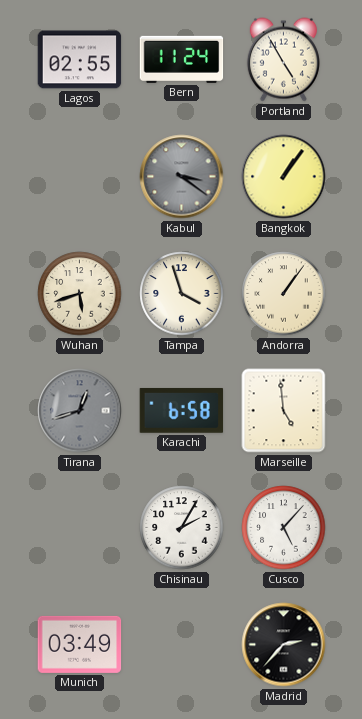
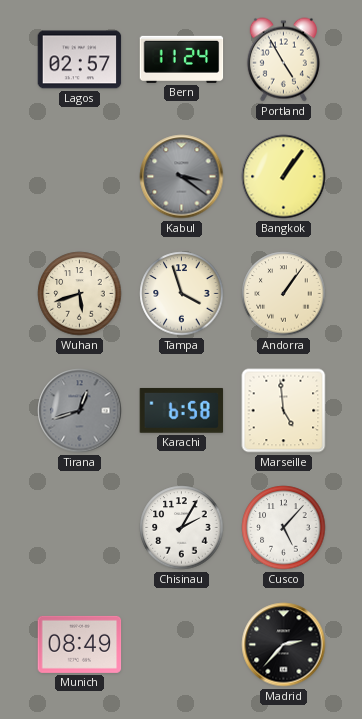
Lagos: 02:55 -> 02:57 (80, 60)
Munich: 03:49 -> 08:49 (80, 644)
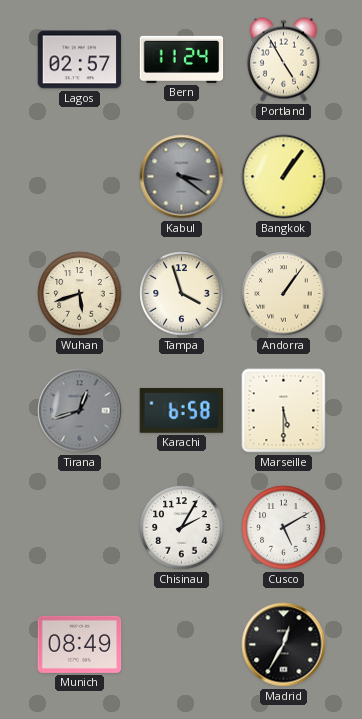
Marseille: 4:59 -> 5:30 (284, 411)
Cusco: 5:07 -> 5:10 (284, 528)
Madrid: 2:37 -> 12:35 (284, 645)
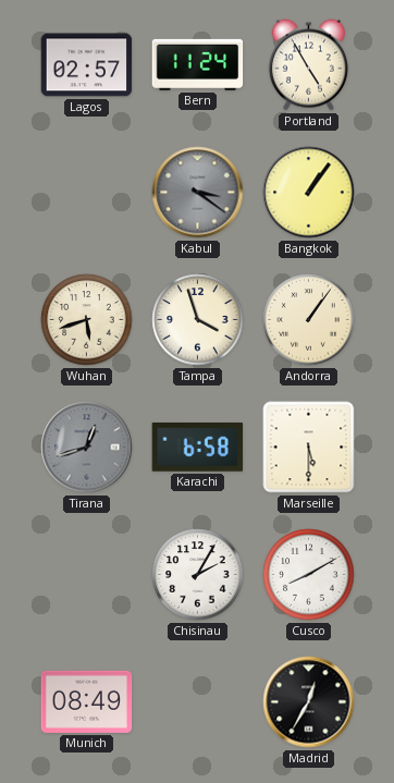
Cusco: 5:10 -> 8:10 (309, 575)
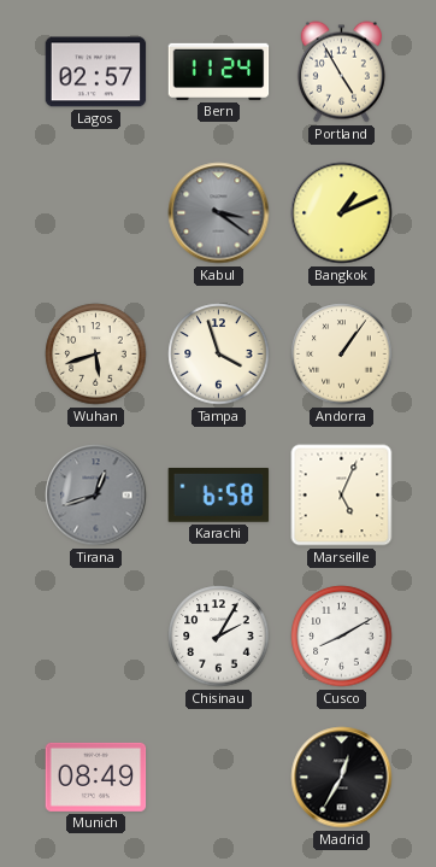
Bangkok: 1:06 -> 1:11 (342, 213)
Marseille: 5:30 -> 5:04 (342, 496)
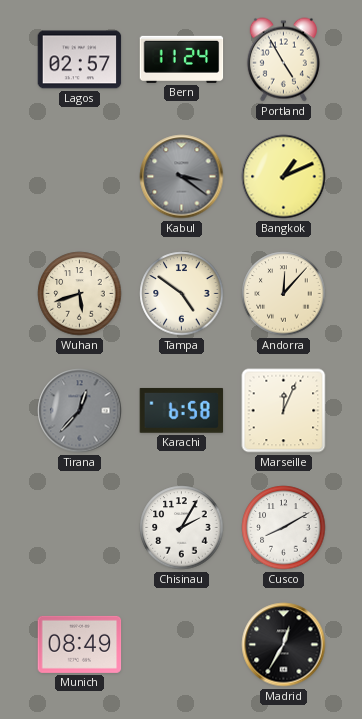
Tampa: 3:57 -> 4:51 (182, 294)
Andorra: 1:06 -> 12:07 (284, 294)
Tirana: 12:42 -> 12:37 (80, 411)
Marseille: 5:04 -> 12:04 (284, 411)
